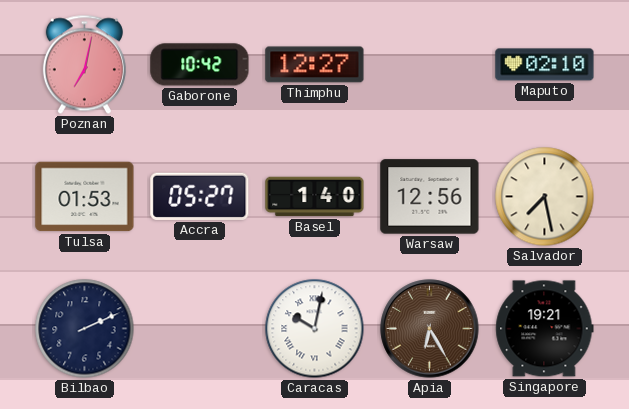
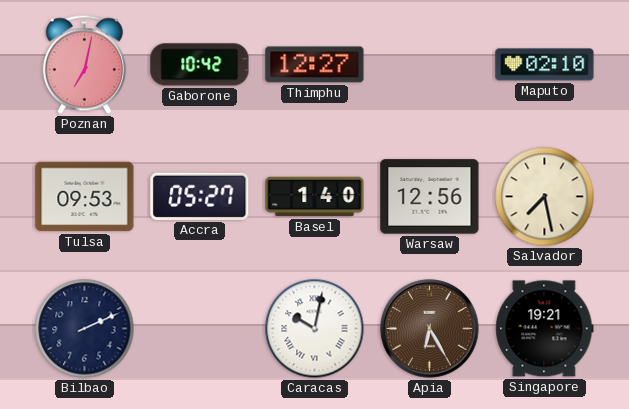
Tulsa: 01:53 -> 09:53 (85, 197)
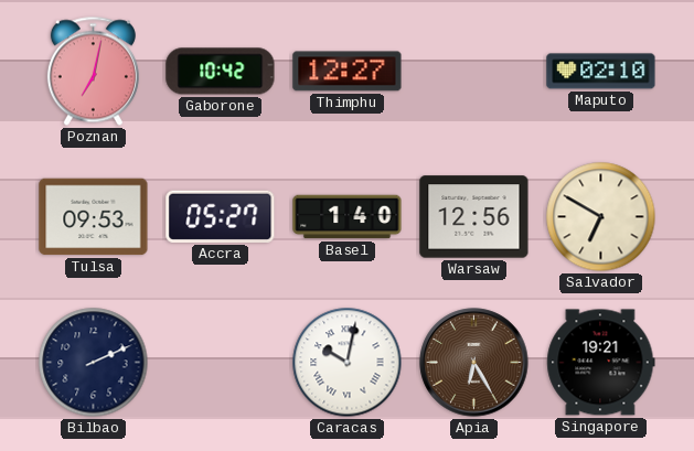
Salvador: 7:28 -> 6:50 (601, 217)
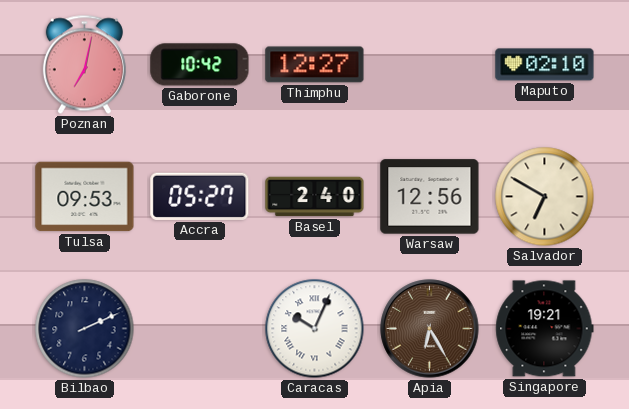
Basel: 1:40 -> 2:40 (315, 197)
Caracas: 10:02 -> 10:04 (315, 329)
